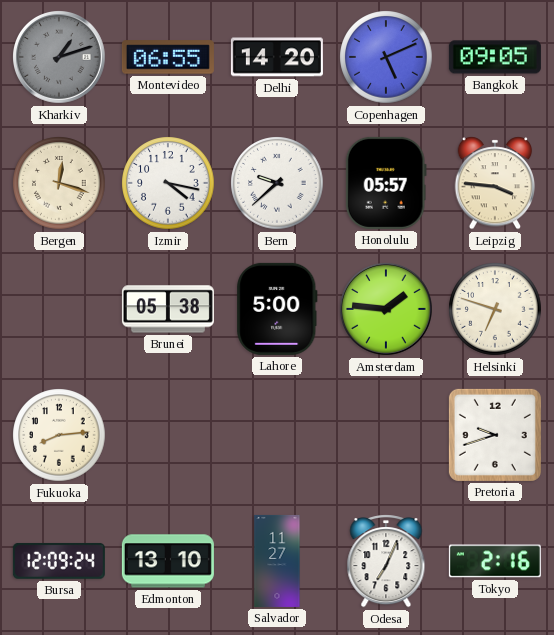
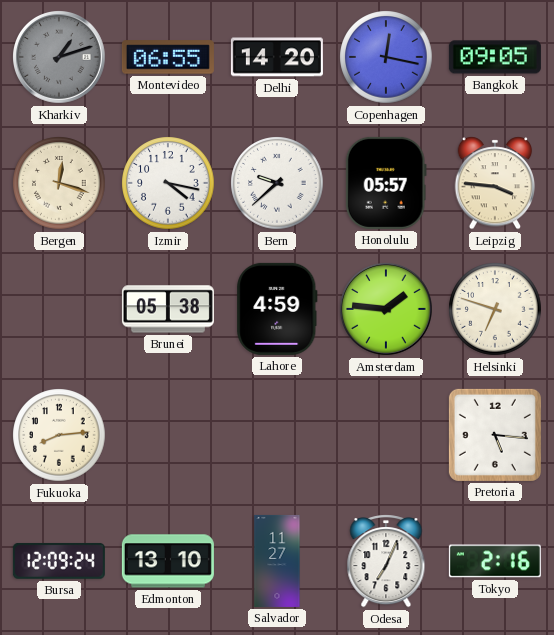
Copenhagen: 5:11 -> 12:17 (386, 57)
Lahore: 5:00 -> 4:59 (277, 309)
Pretoria: 9:42 -> 5:16 (495, 435)
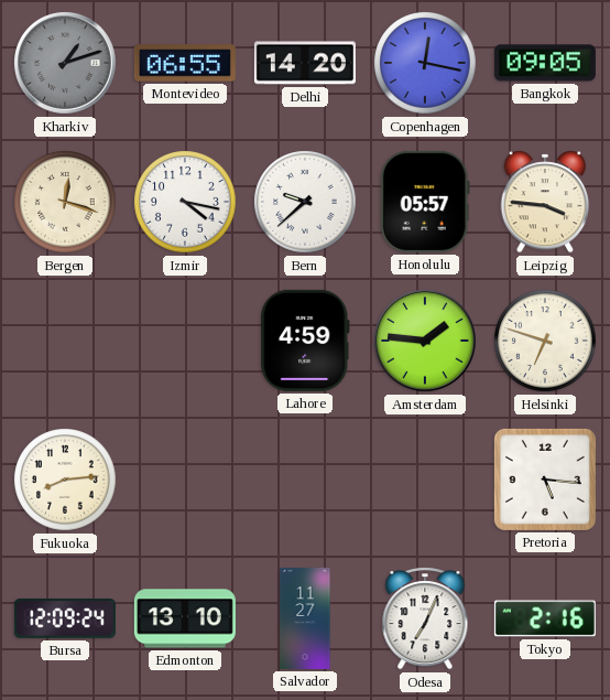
Brunei: 05:38 -> none (168, 309)
